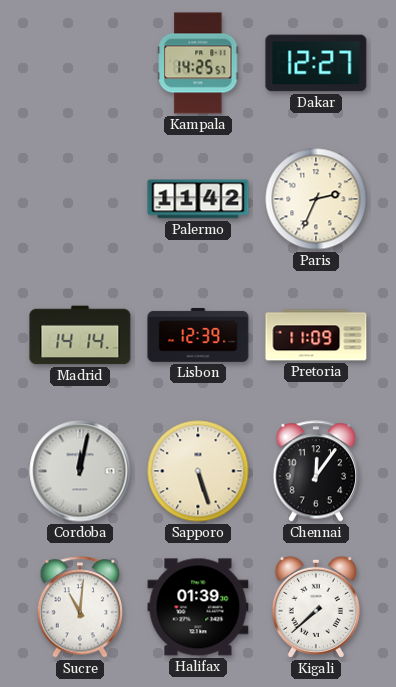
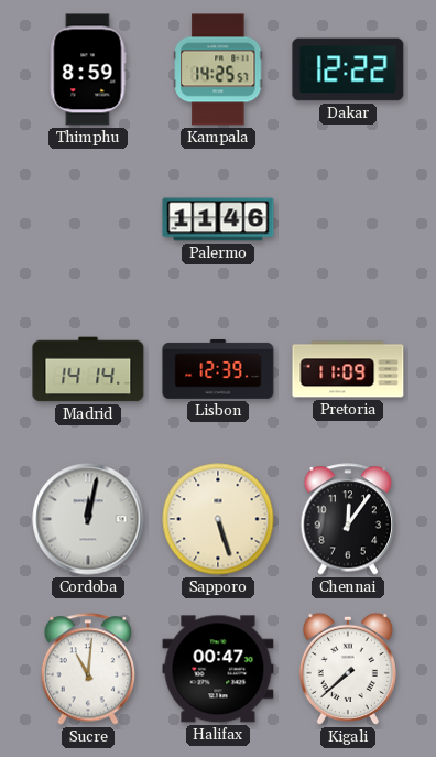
Thimphu: none -> 8:59 (88, 69)
Dakar: 12:27 -> 12:22 (348, 69)
Palermo: 11:42 -> 11:46 (218, 219)
Paris: 2:34 -> none (316, 199)
Halifax: 01:39 -> 00:47 (218, 669)
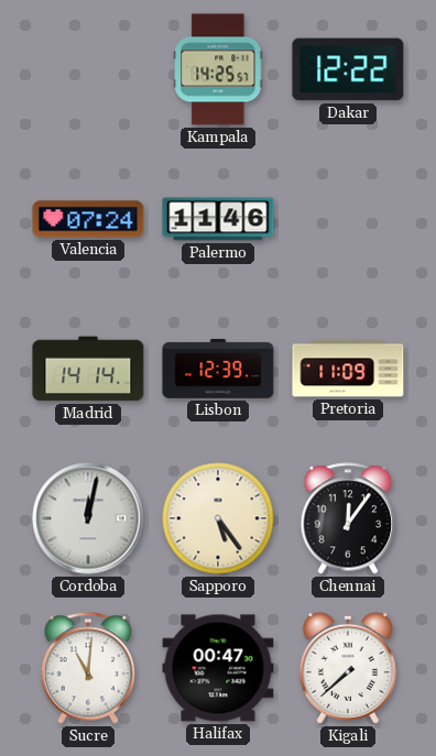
Thimphu: 8:59 -> none (88, 69)
Valencia: none -> 07:24 (88, 219)
Sapporo: 5:27 -> 5:24 (218, 518)
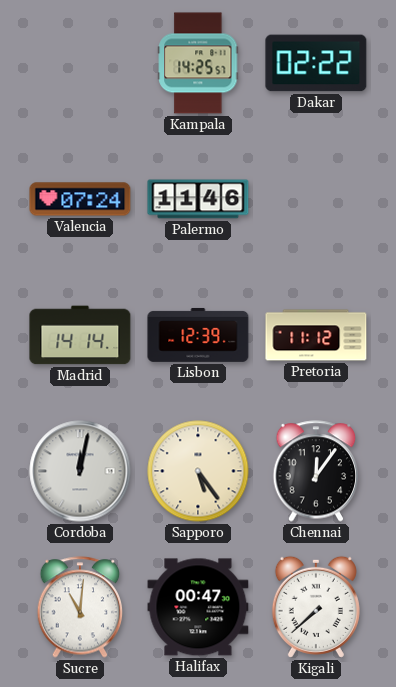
Dakar: 12:22 -> 02:22 (316, 63)
Pretoria: 11:09 -> 11:12 (316, 335)
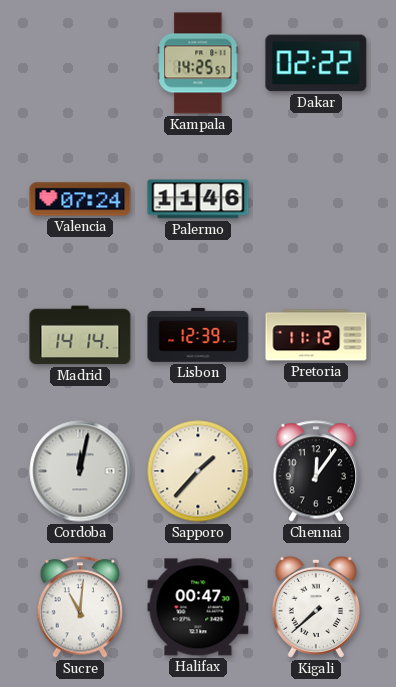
Sapporo: 5:24 -> 1:37 (198, 471)
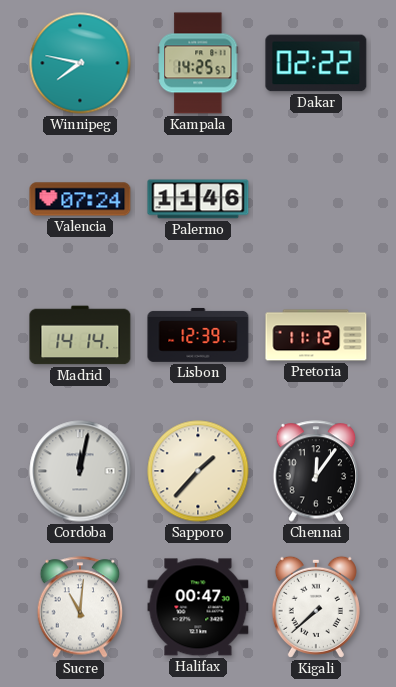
Winnipeg: none -> 7:47 (80, 63)
